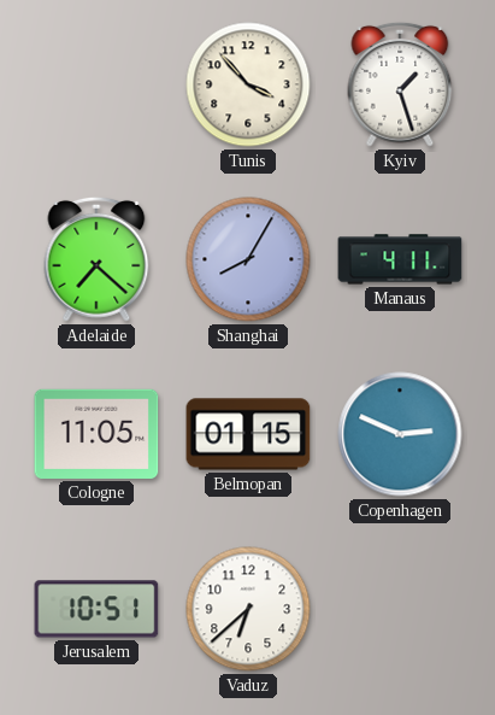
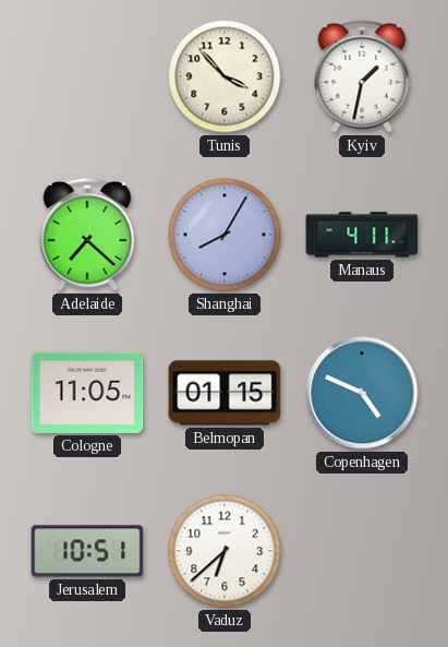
Kyiv: 1:27 -> 1:32 (362, 76)
Copenhagen: 2:49 -> 4:49 (362, 393)
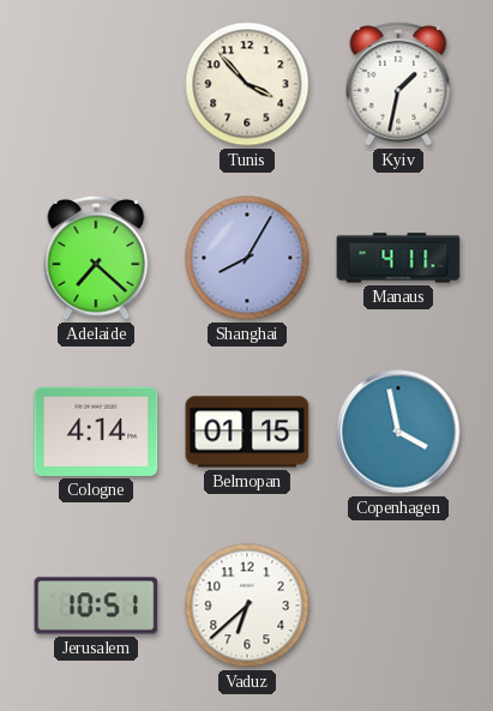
Cologne: 11:05 -> 4:14 (96, 432)
Copenhagen: 4:49 -> 3:58 (398, 432)
